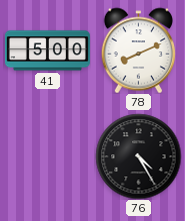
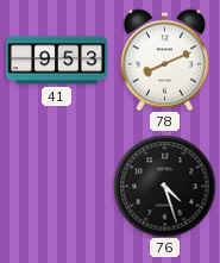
41: 5:00 -> 9:53 (56, 61)
76: 4:25 -> 4:27 (164, 186)
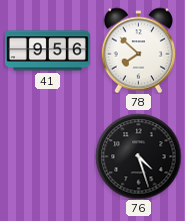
41: 9:53 -> 9:56 (47, 51)
78: 8:11 -> 7:52 (138, 50)
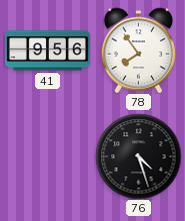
78: 7:52 -> 7:54 (138, 50)
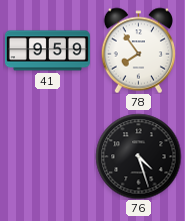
41: 9:56 -> 9:59 (47, 51)
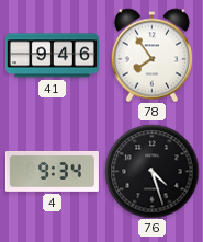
41: 9:59 -> 9:46 (52, 56)
4: none -> 9:34 (52, 172)
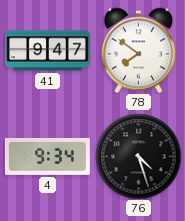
41: 9:46 -> 9:47 (47, 51)
78: 7:54 -> 7:51 (138, 50)
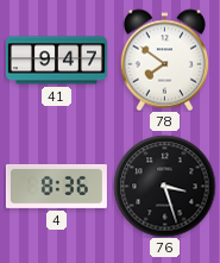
4: 9:34 -> 8:36 (56, 187)
76: 4:27 -> 3:27 (164, 186)
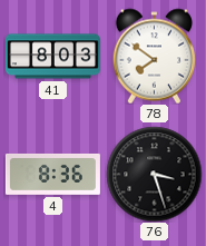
41: 9:47 -> 8:03 (52, 57)
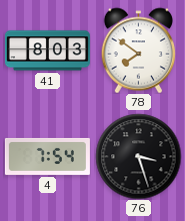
4: 8:36 -> 7:54 (47, 157)
